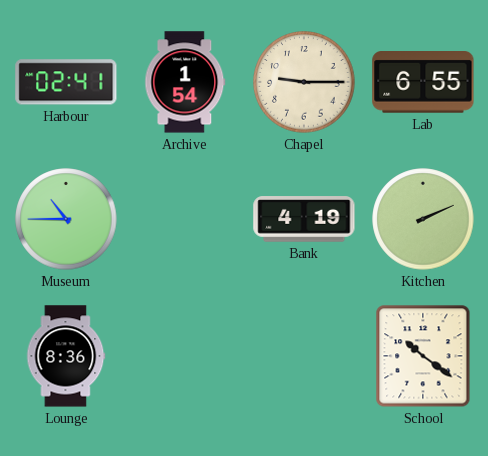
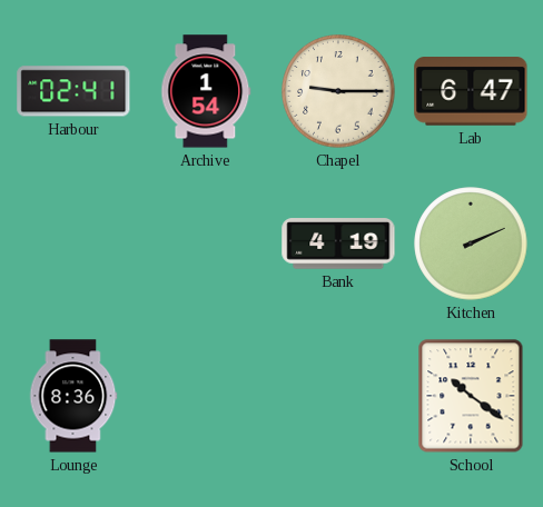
Lab: 6:55 -> 6:47 (471, 92)
Museum: 10:45 -> none (66, 219)
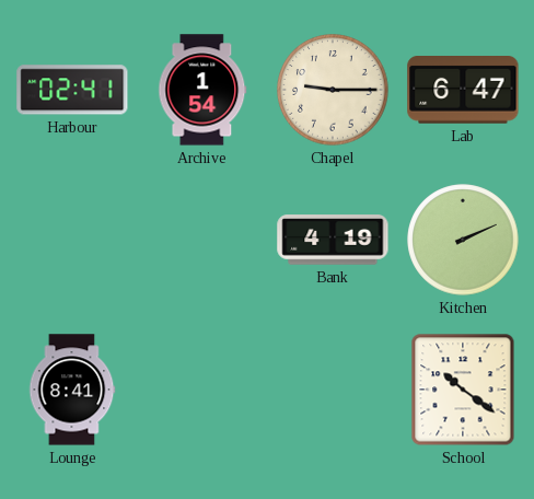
Lounge: 8:36 -> 8:41 (72, 390)
